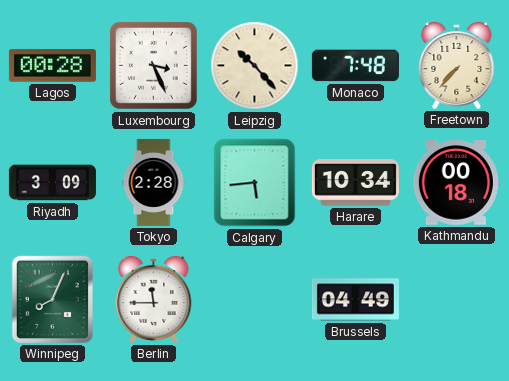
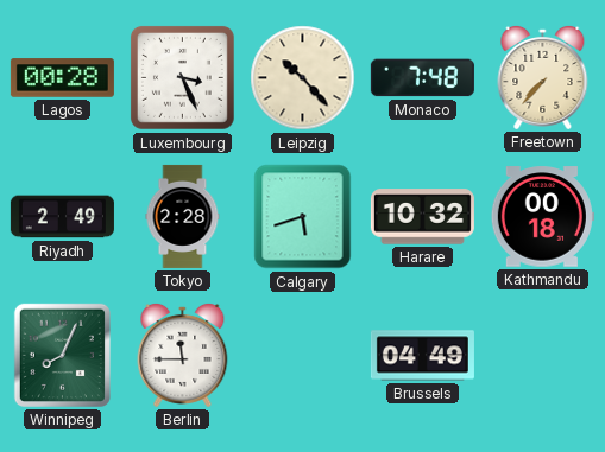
Riyadh: 3:09 -> 2:49 (62, 217)
Calgary: 5:44 -> 5:42 (303, 217)
Harare: 10:34 -> 10:32 (422, 217)
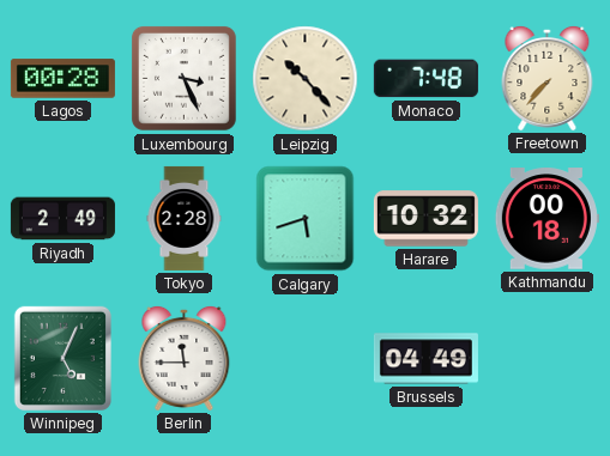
Winnipeg: 8:04 -> 5:04 (62, 358)
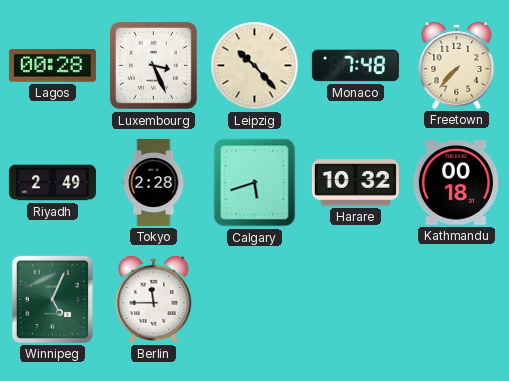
Brussels: 04:49 -> none (425, 359)
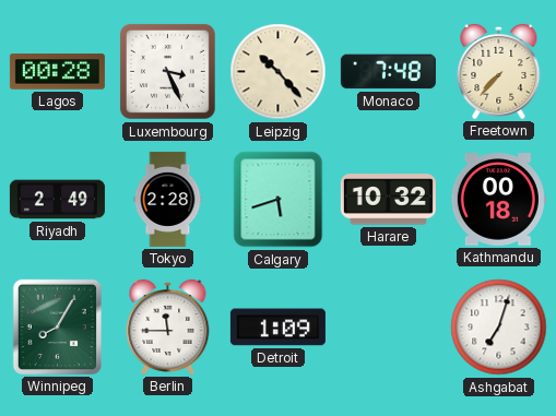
Winnipeg: 5:04 -> 8:05 (57, 326)
Detroit: none -> 1:09 (277, 328)
Ashgabat: none -> 7:03 (499, 328)
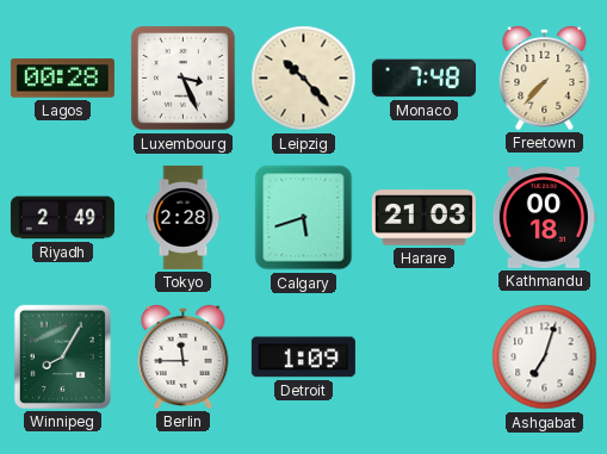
Harare: 10:32 -> 21:03 (423, 218)
